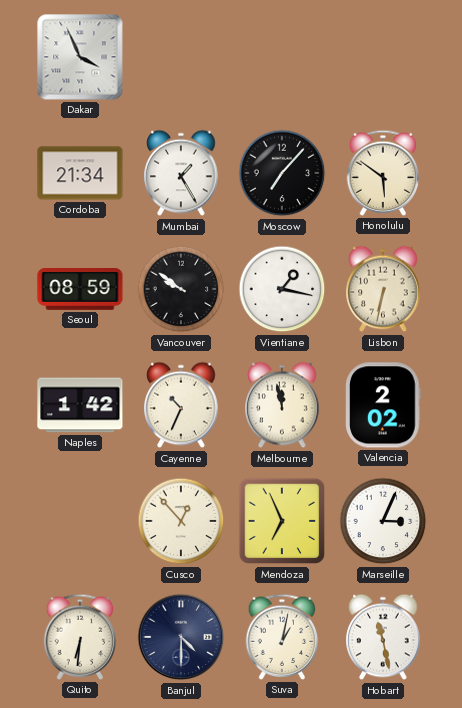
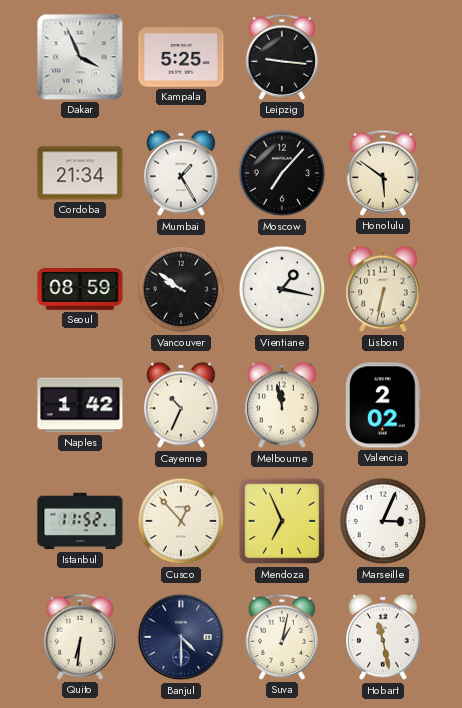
Kampala: none -> 5:25 (181, 57)
Leipzig: none -> 9:16 (282, 57)
Istanbul: none -> 11:52 (80, 521)
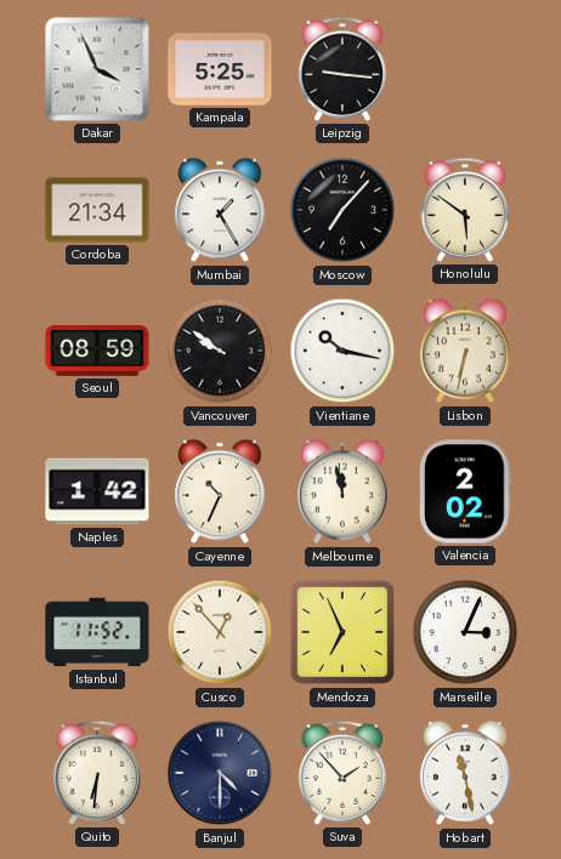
Vientiane: 1:17 -> 10:17 (342, 351)
Suva: 1:02 -> 1:53 (342, 773)
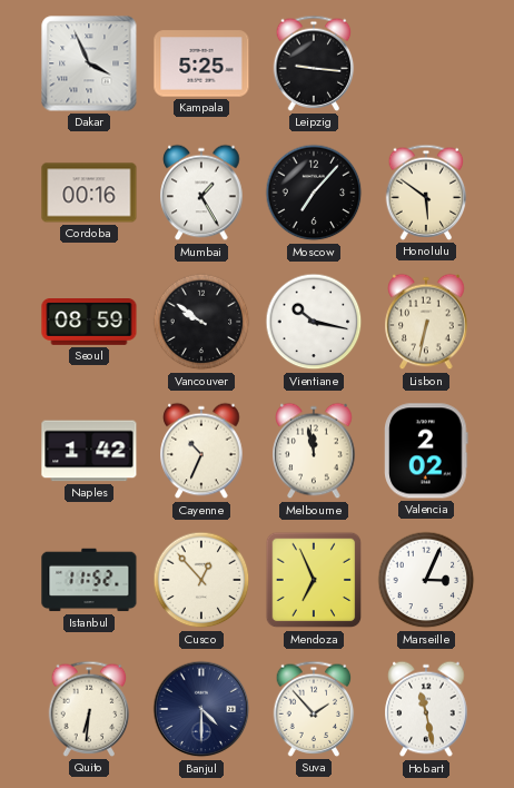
Cordoba: 21:34 -> 00:16 (89, 193)
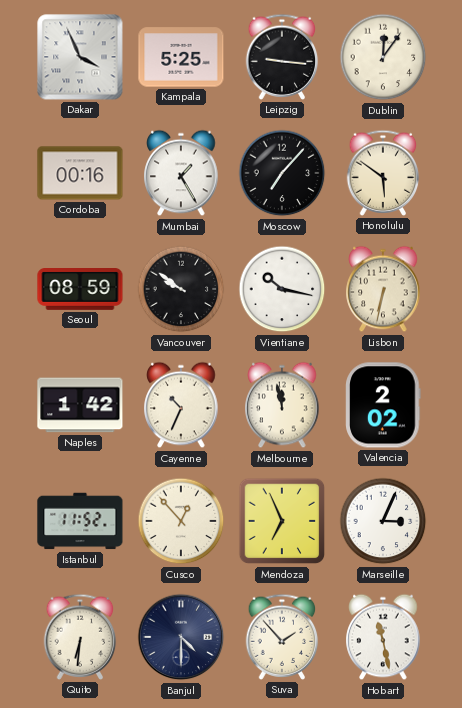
Dublin: none -> 12:06 (383, 57)
